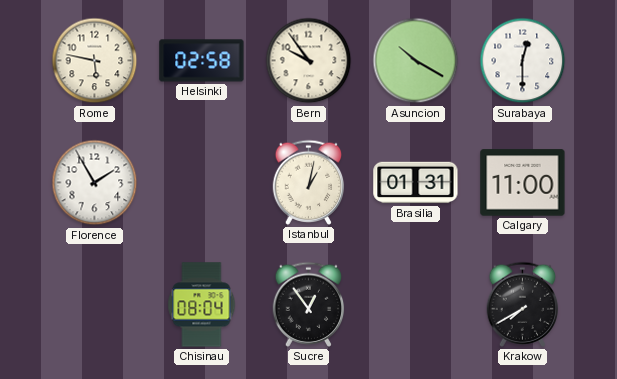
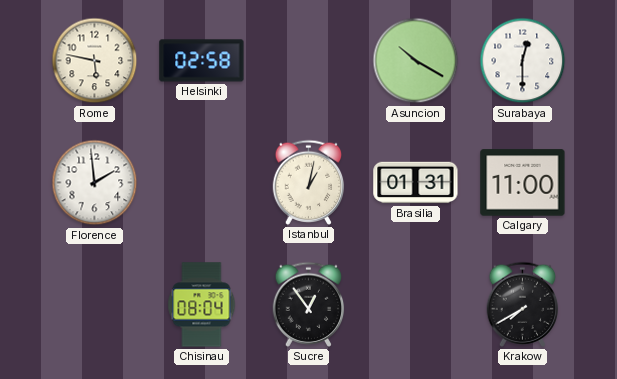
Bern: 9:54 -> none (309, 61)
Florence: 1:55 -> 1:59 (95, 183)
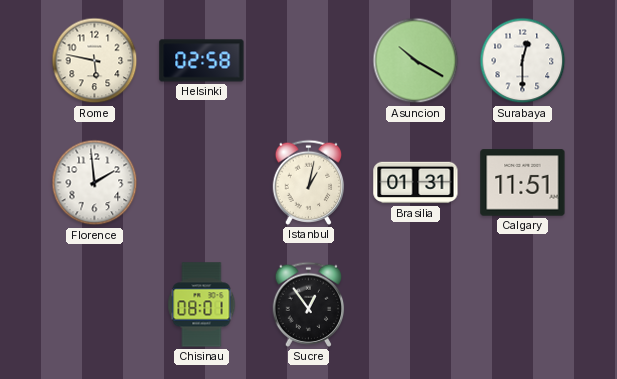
Calgary: 11:00 -> 11:51 (523, 183)
Chisinau: 08:04 -> 08:01 (202, 305)
Krakow: 7:40 -> none (523, 304)
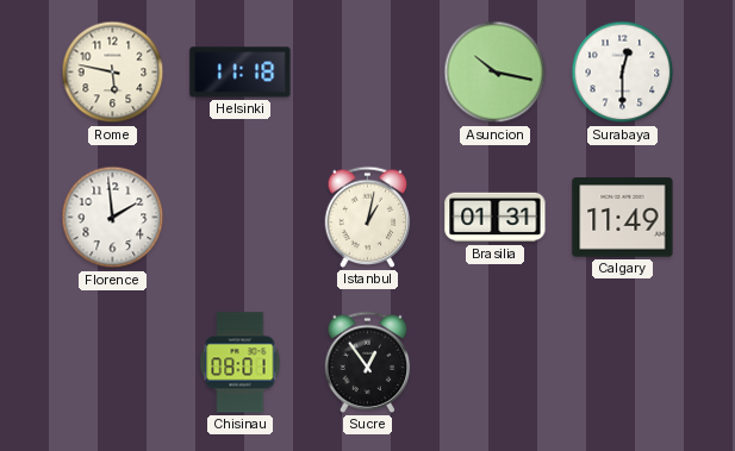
Helsinki: 02:58 -> 11:18 (241, 73)
Asuncion: 10:20 -> 10:17 (496, 73)
Calgary: 11:51 -> 11:49 (623, 218)
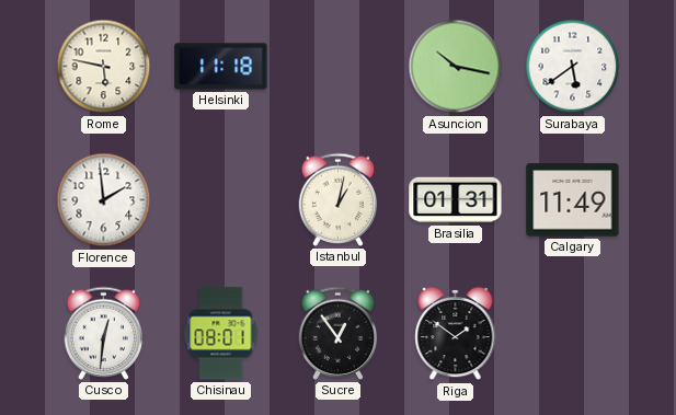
Surabaya: 12:30 -> 5:39 (573, 67)
Cusco: none -> 12:31 (104, 333)
Riga: none -> 1:51 (456, 334)
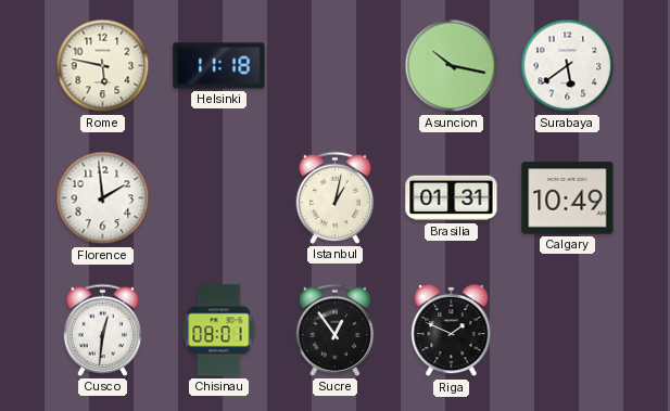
Calgary: 11:49 -> 10:49 (568, 198)
Riga: 1:51 -> 1:49 (452, 331)
